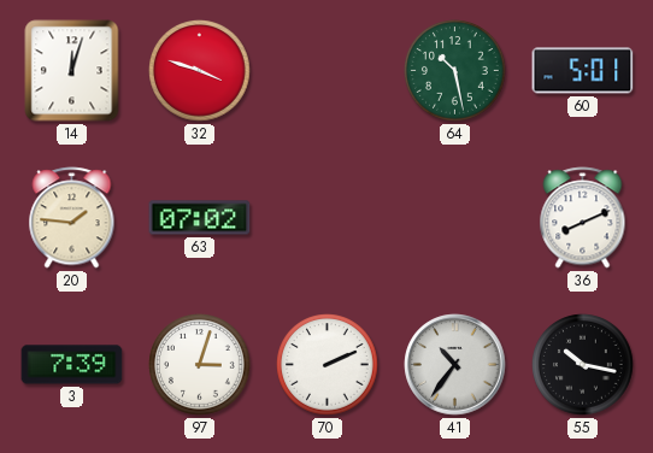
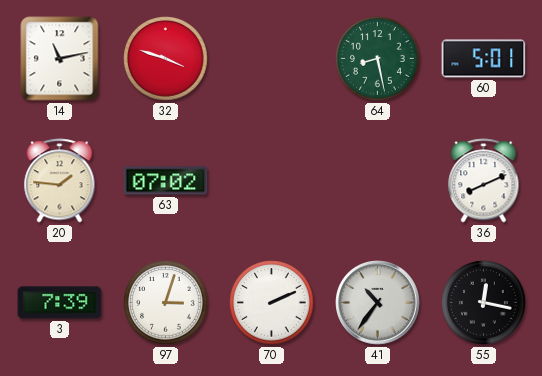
14: 12:03 -> 11:13 (60, 59)
64: 10:28 -> 8:28 (378, 59)
55: 10:17 -> 12:17 (484, 303)
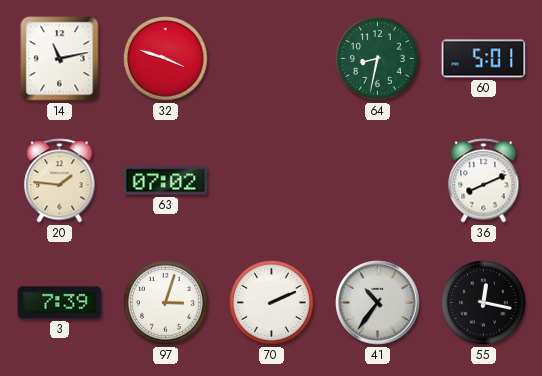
64: 8:28 -> 8:32 (378, 59)
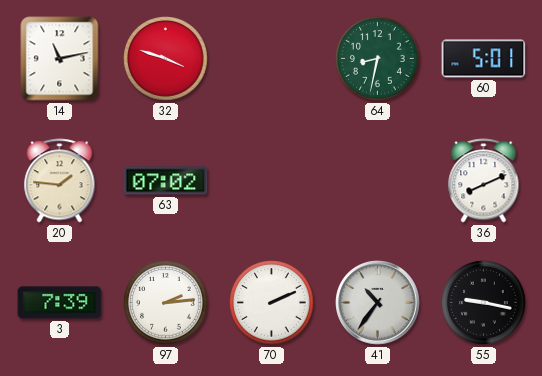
97: 3:03 -> 2:14 (166, 303)
55: 12:17 -> 9:17 (484, 303)
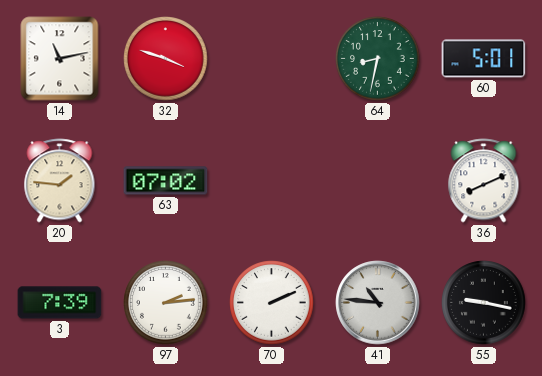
41: 10:36 -> 10:46 (378, 303)
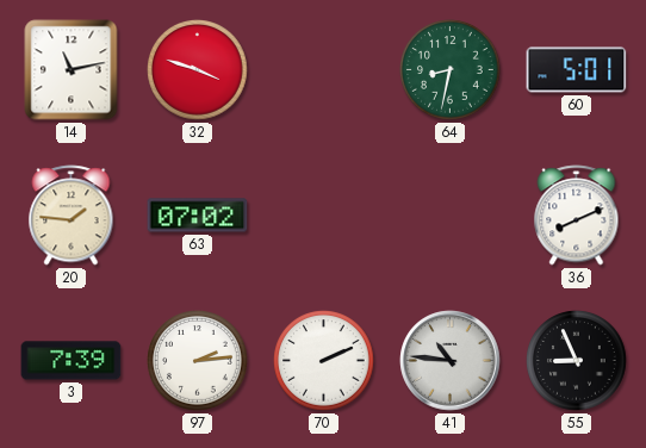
55: 9:17 -> 8:56 (577, 361)
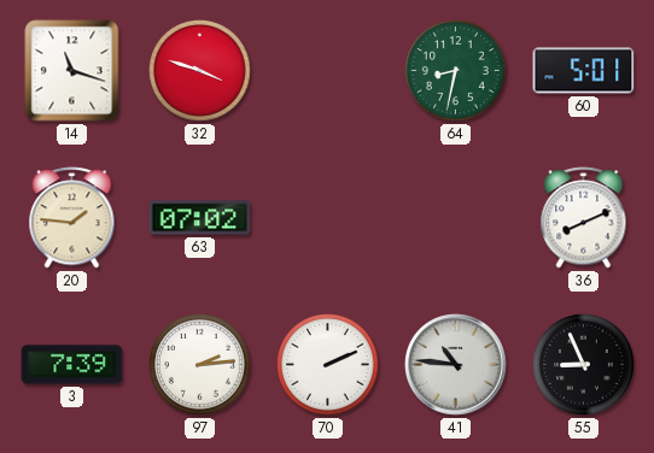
14: 11:13 -> 11:18 (72, 71)
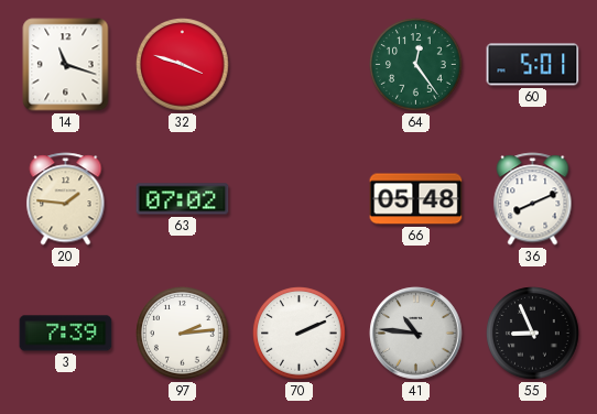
64: 8:32 -> 12:24 (416, 65)
66: none -> 05:48 (416, 199)
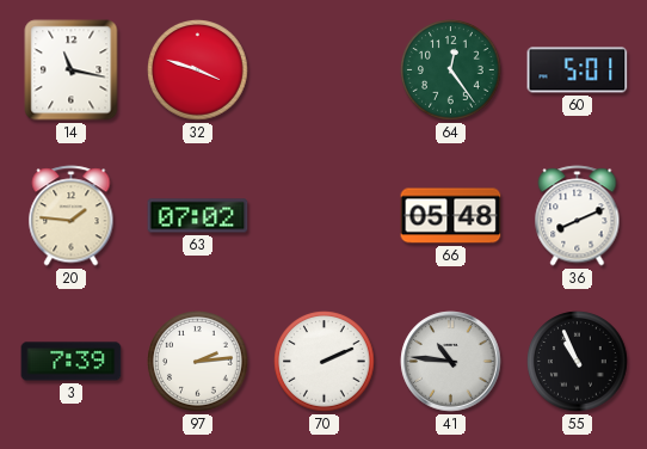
14: 11:18 -> 11:17 (72, 70)
55: 8:56 -> 10:56 (578, 362)
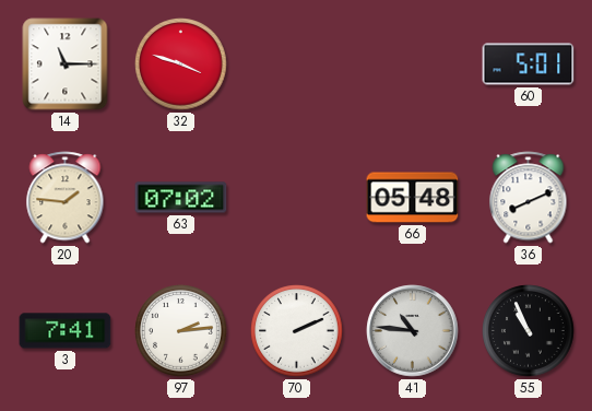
14: 11:17 -> 11:15 (66, 64)
64: 12:24 -> none (451, 70)
3: 7:39 -> 7:41 (66, 331)
